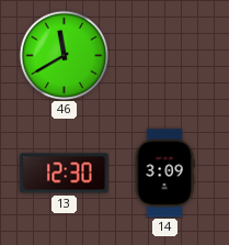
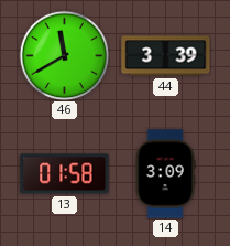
44: none -> 3:39 (166, 56)
13: 12:30 -> 01:58 (65, 174)
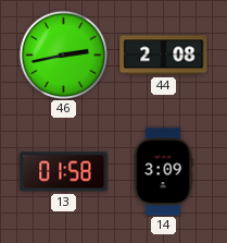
46: 11:40 -> 2:43 (63, 54)
44: 3:39 -> 2:08 (164, 56)
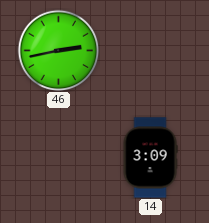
44: 2:08 -> none (164, 56)
13: 01:58 -> none (64, 172)
